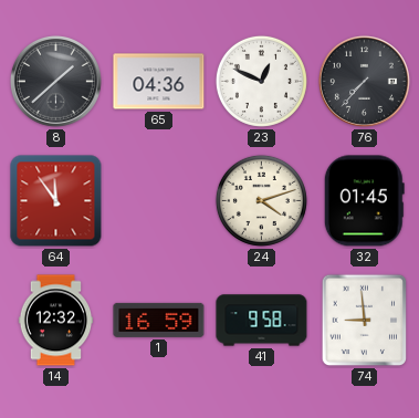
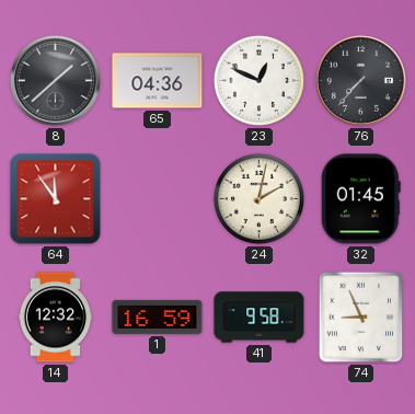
24: 4:12 -> 2:02 (258, 198)
74: 8:59 -> 8:56 (361, 318)
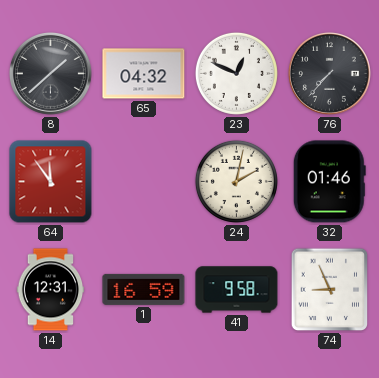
65: 04:36 -> 04:32 (144, 74)
32: 01:45 -> 01:46 (329, 182)
14: 12:32 -> 12:31 (51, 290)
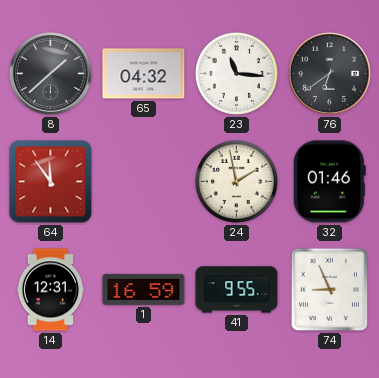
23: 12:49 -> 11:16 (236, 73)
76: 7:37 -> 6:39 (329, 73)
24: 2:02 -> 1:58 (236, 181)
41: 9:58 -> 9:55 (237, 290)
